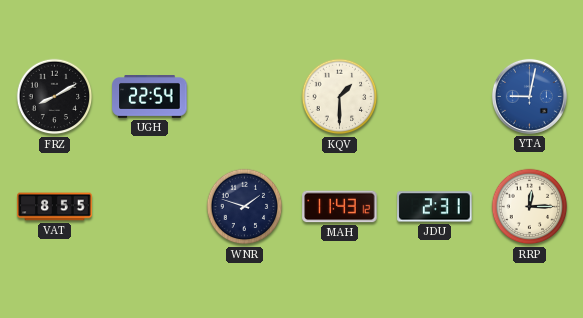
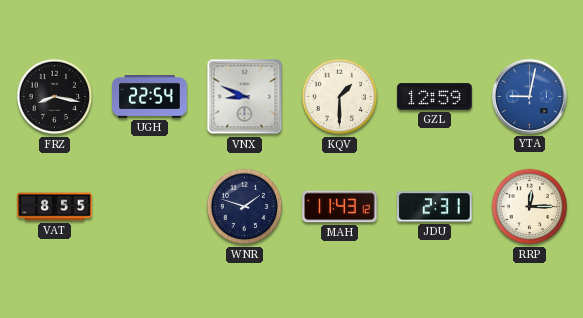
FRZ: 8:10 -> 8:17 (55, 97)
VNX: none -> 8:49 (245, 97)
GZL: none -> 12:59 (435, 97)
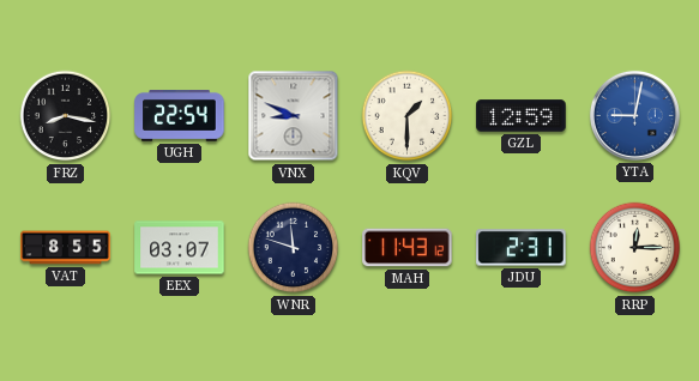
EEX: none -> 03:07 (180, 248)
WNR: 1:48 -> 11:48 (294, 248)
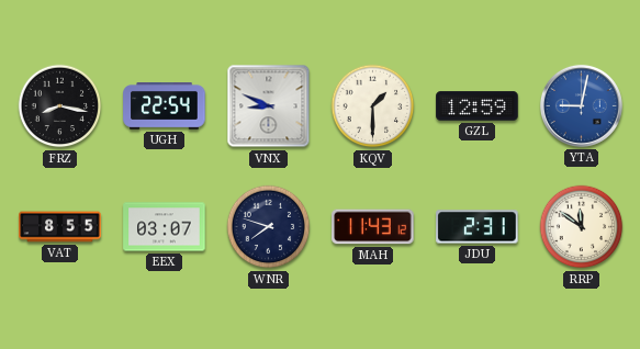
WNR: 11:48 -> 7:48 (269, 227)
RRP: 12:15 -> 11:51 (582, 227)
